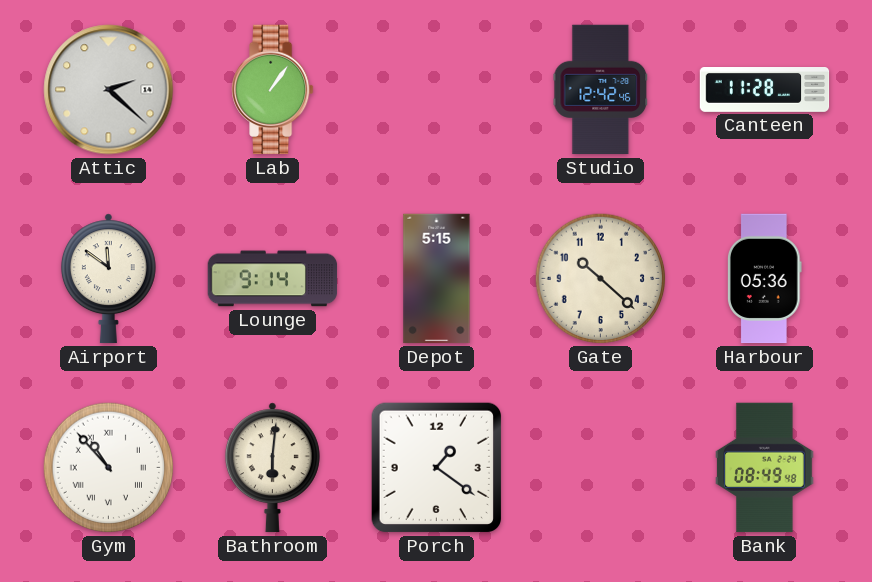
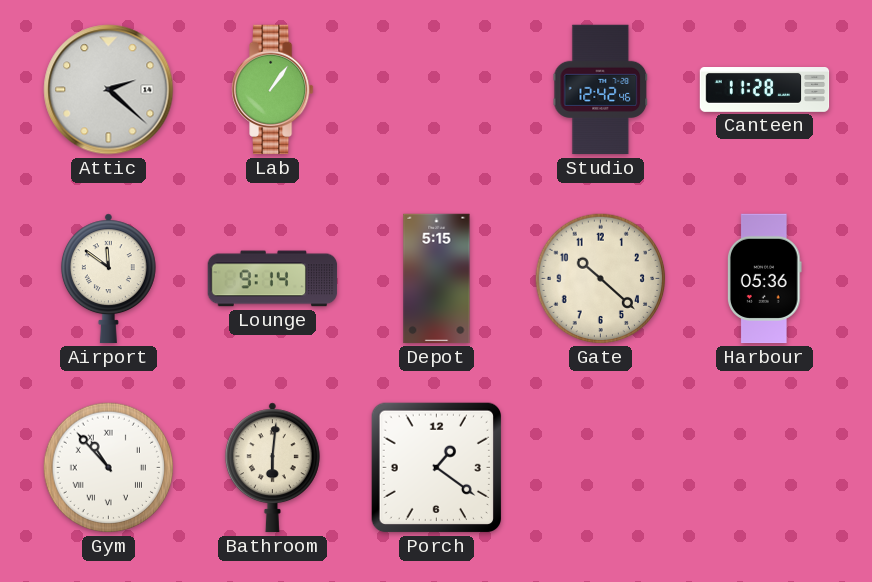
Bank: 08:49 -> none (765, 468)
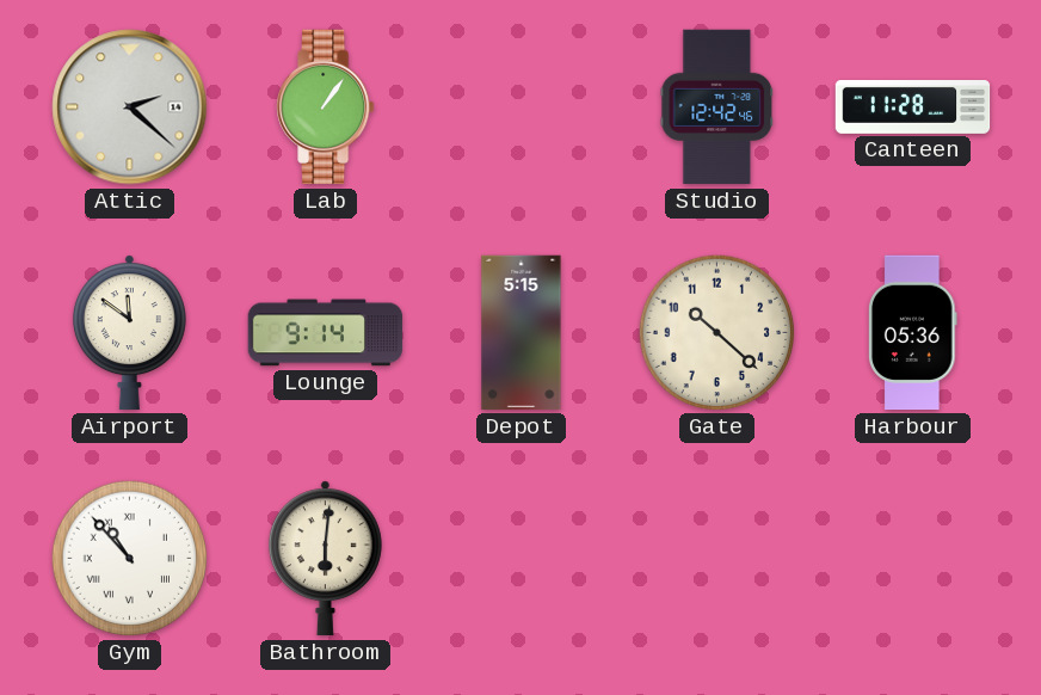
Porch: 1:21 -> none (437, 468)
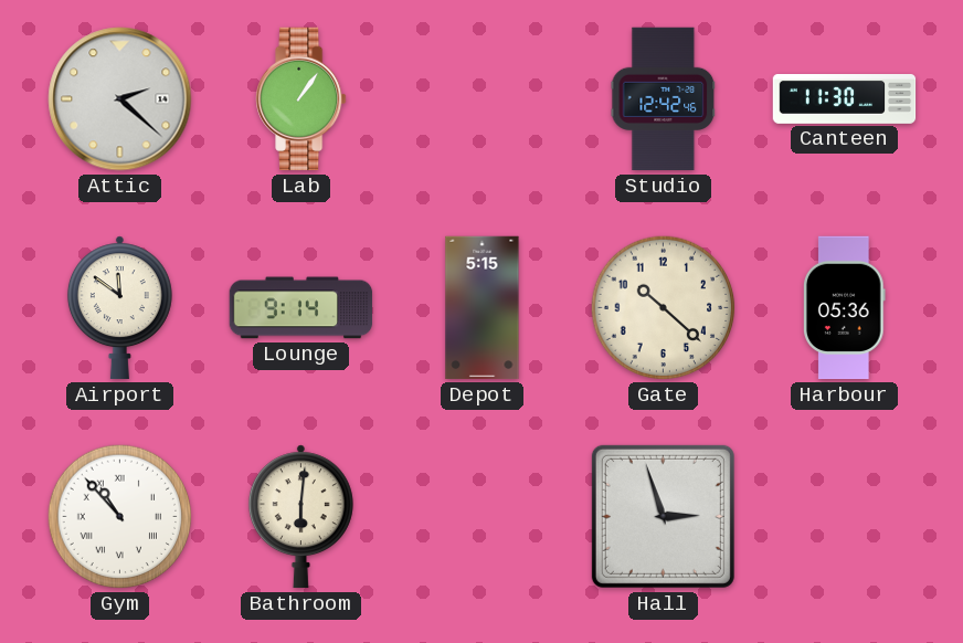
Canteen: 11:28 -> 11:30 (845, 99)
Hall: none -> 2:57 (663, 516)
